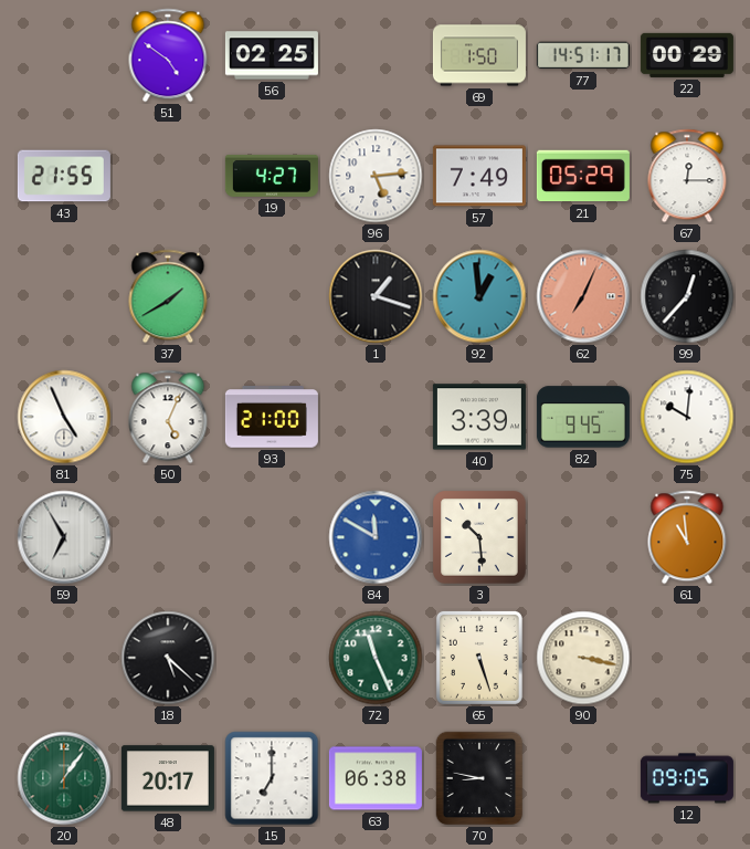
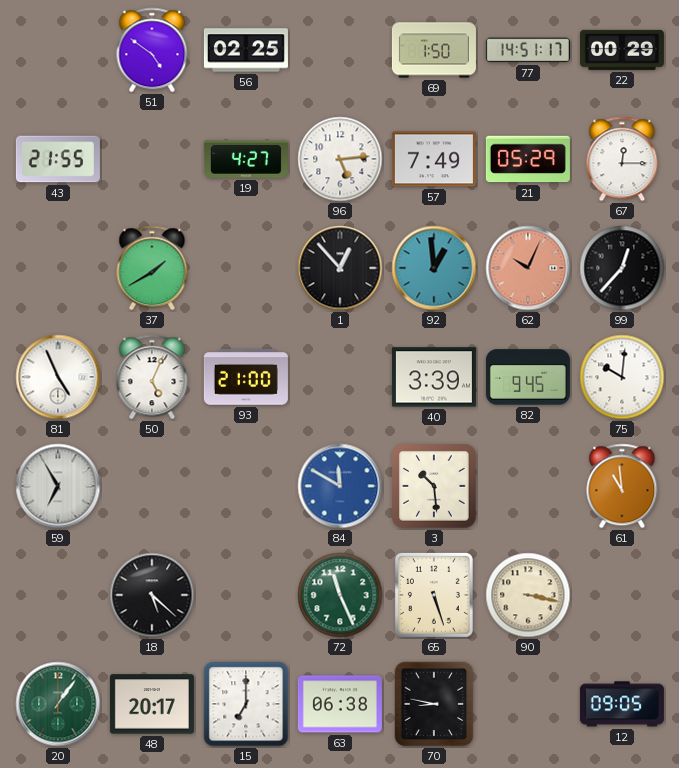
1: 1:18 -> 12:53 (340, 268)
62: 7:04 -> 10:04 (528, 268)
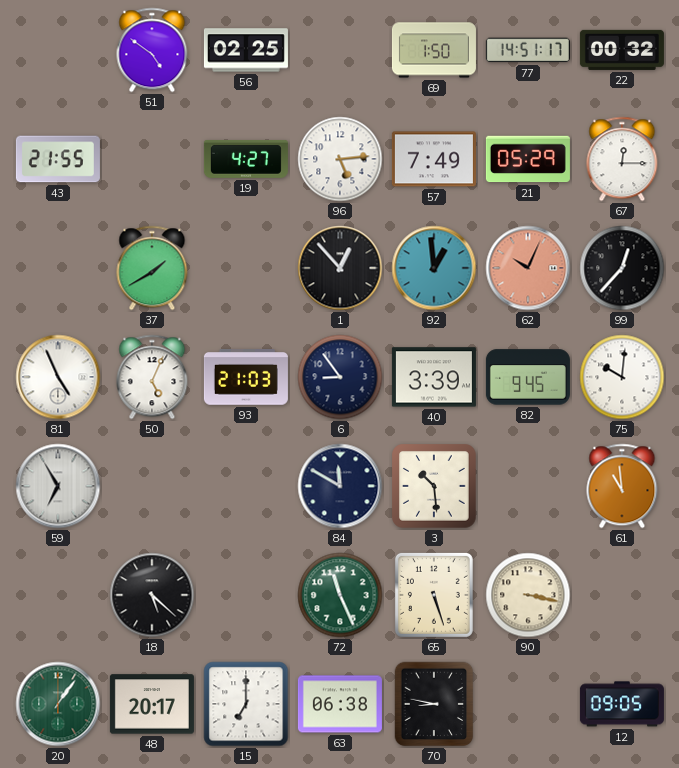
22: 00:29 -> 00:32 (622, 50)
93: 21:00 -> 21:03 (246, 378)
6: none -> 8:54 (340, 377)
84 dial: blue -> navy (340, 486)
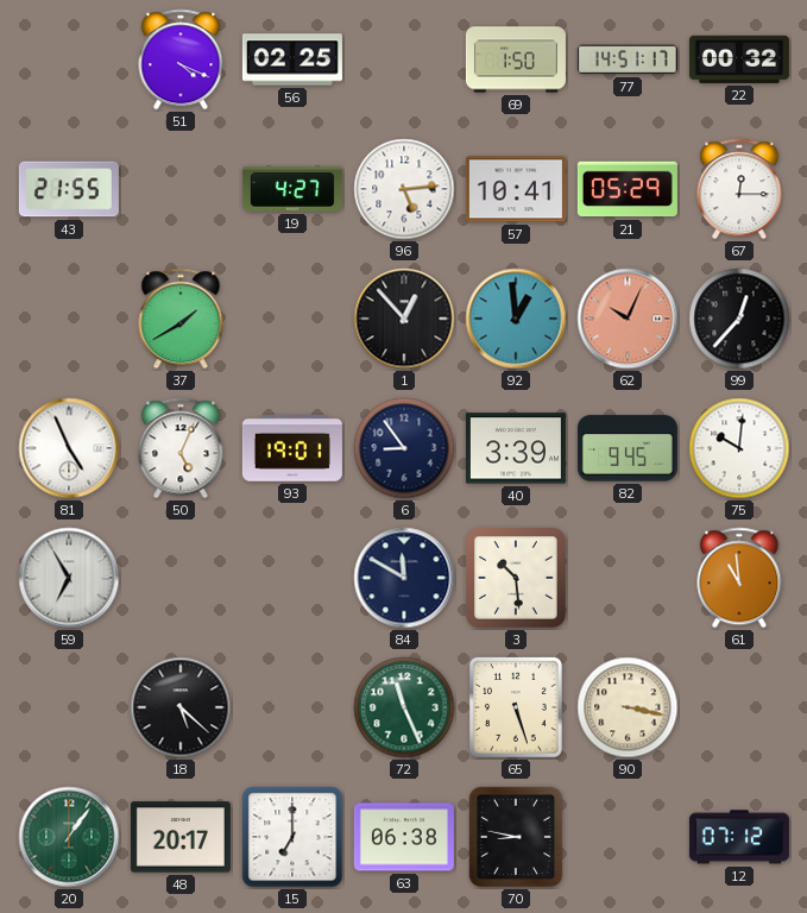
51: 4:51 -> 4:19 (181, 59)
57: 7:49 -> 10:41 (516, 189)
93: 21:03 -> 19:01 (292, 449)
12: 09:05 -> 07:12 (739, 837)
